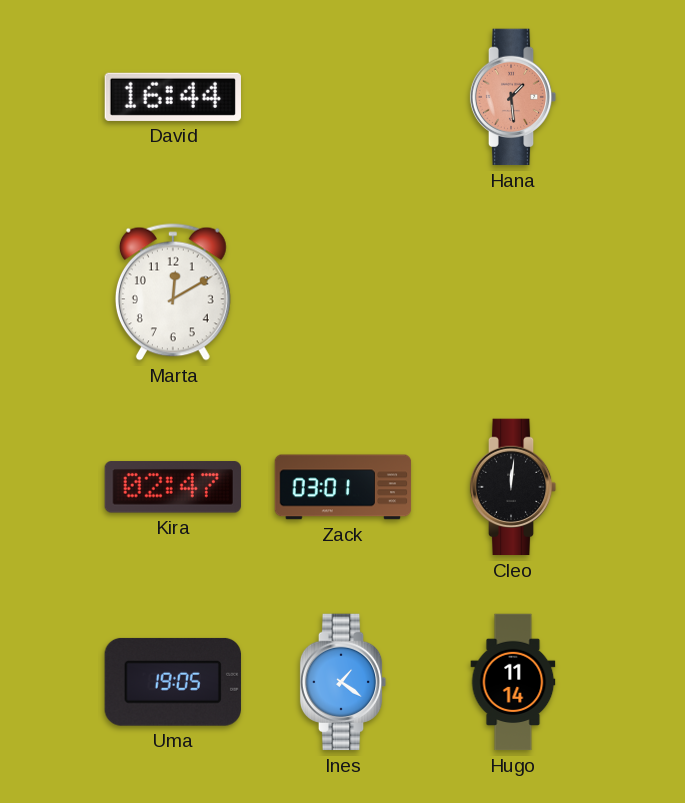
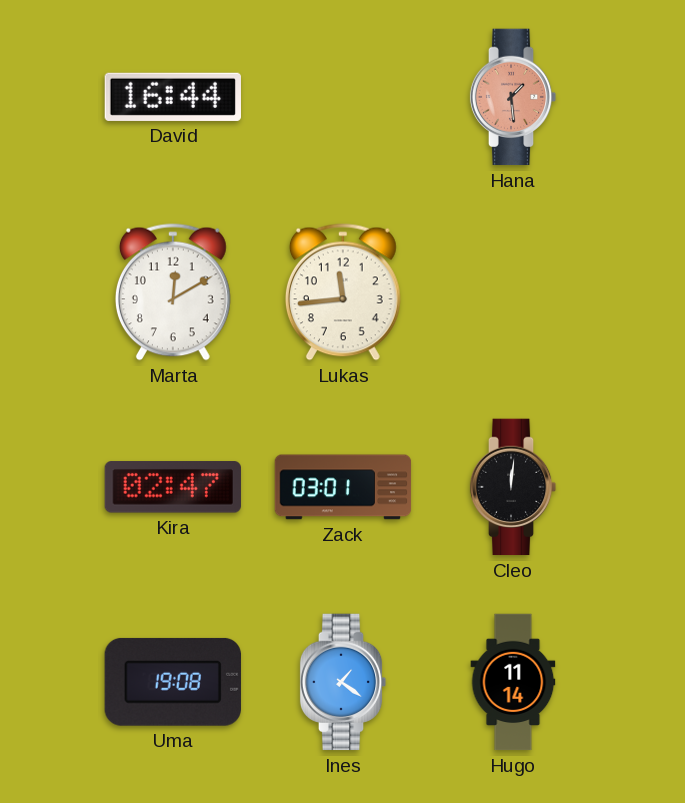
Lukas: none -> 11:44 (343, 292)
Uma: 19:05 -> 19:08 (173, 682)
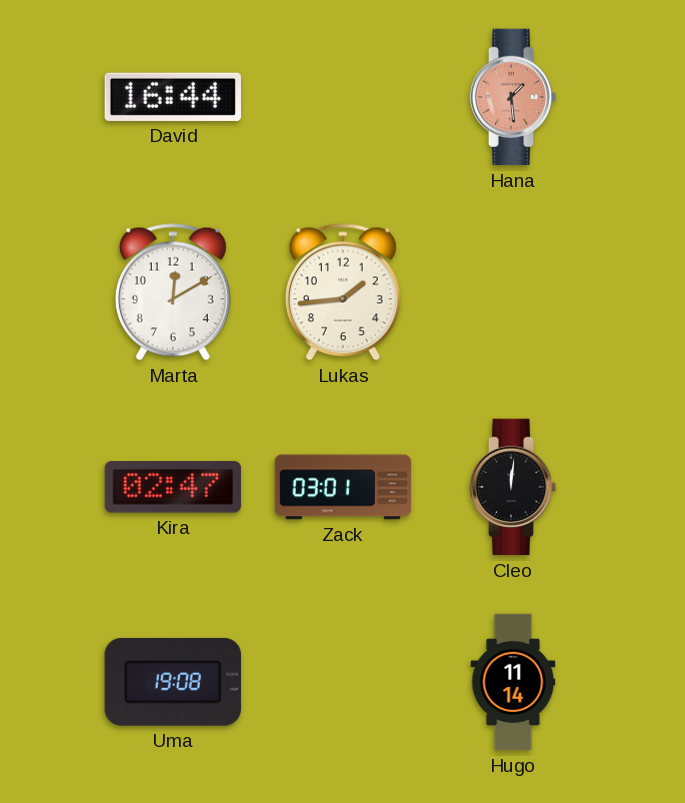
Lukas: 11:44 -> 1:44 (343, 292)
Ines: 1:21 -> none (343, 682)
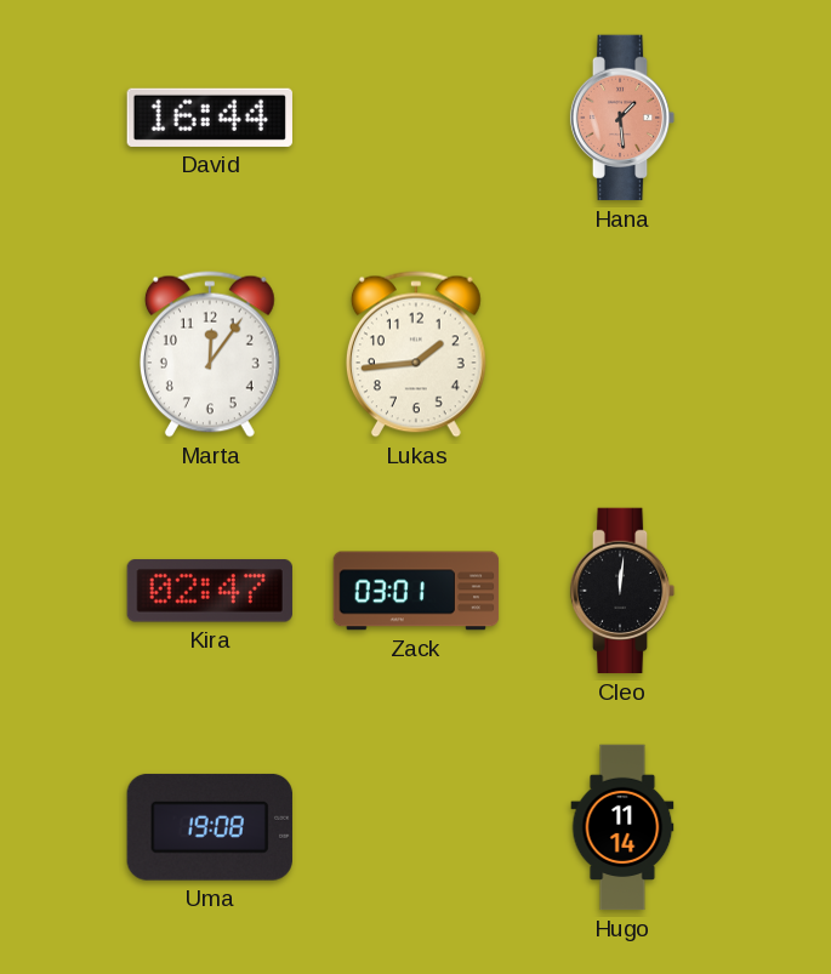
Marta: 12:10 -> 12:06 (210, 354)
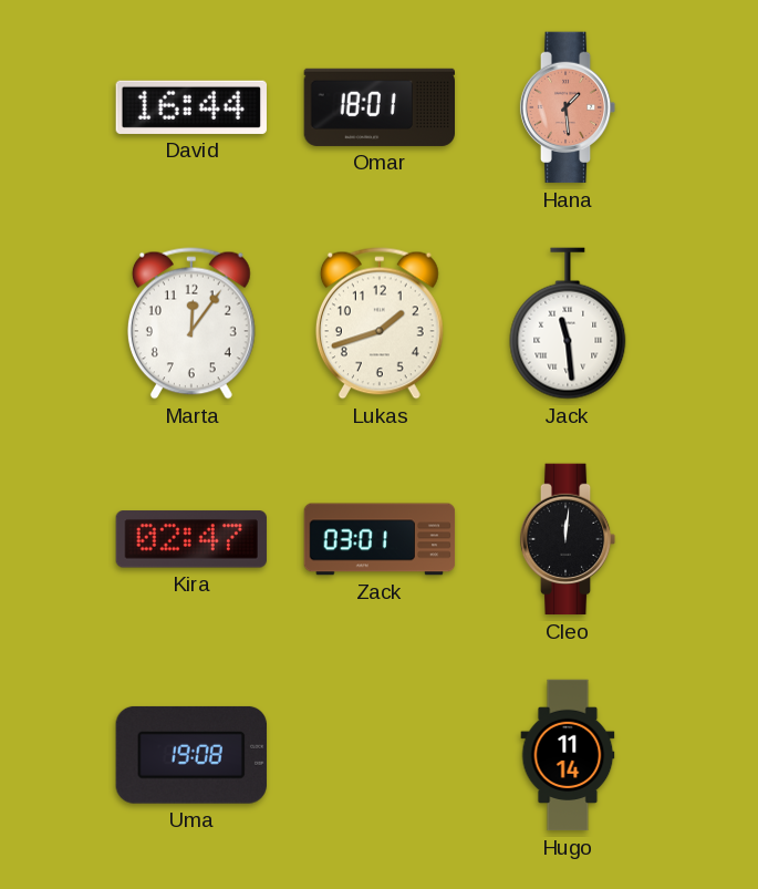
Omar: none -> 18:01 (378, 107)
Lukas: 1:44 -> 1:42 (380, 323)
Jack: none -> 11:29 (568, 323)
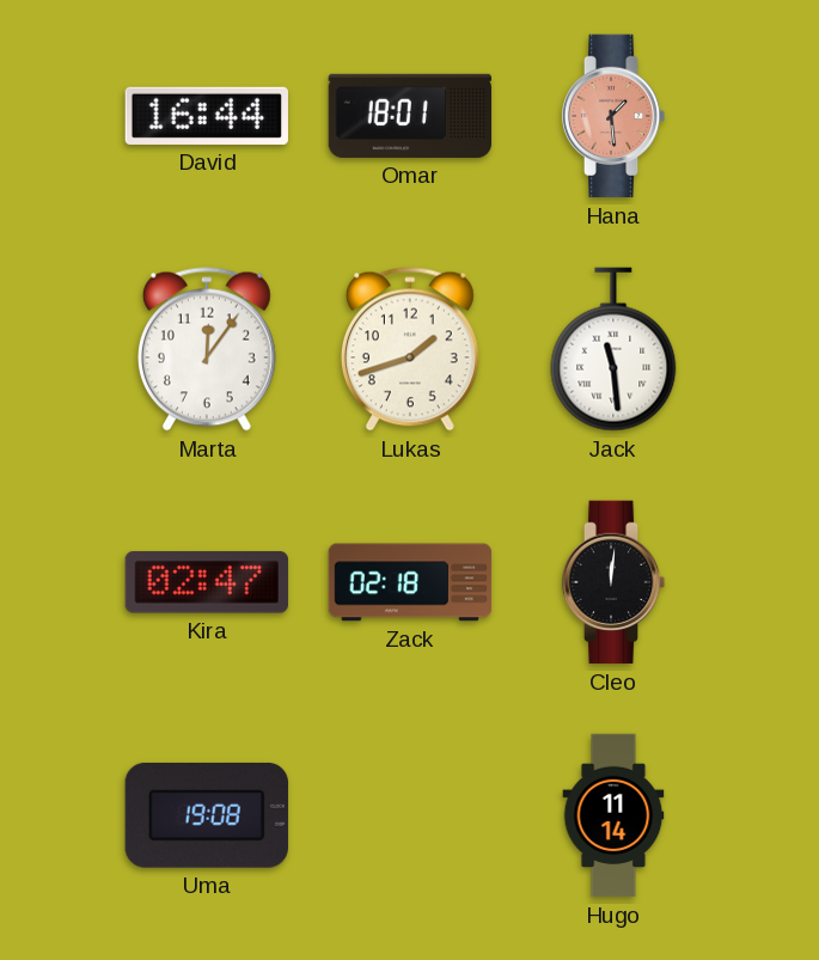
Zack: 03:01 -> 02:18 (410, 582)
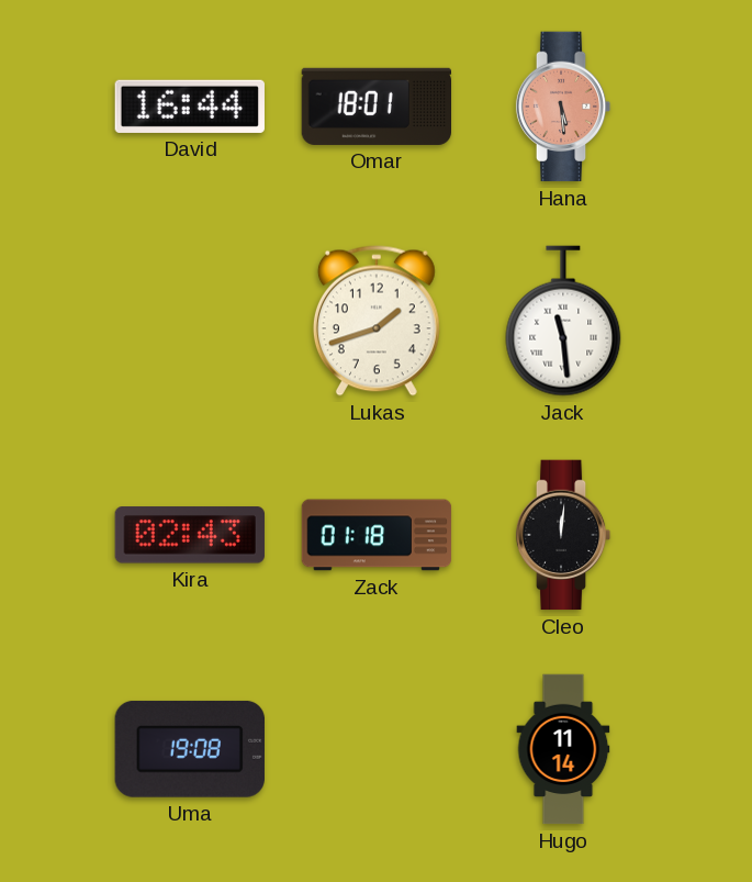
Hana: 1:29 -> 5:29 (563, 107)
Marta: 12:06 -> none (207, 349)
Kira: 02:47 -> 02:43 (190, 535)
Zack: 02:18 -> 01:18 (377, 535)
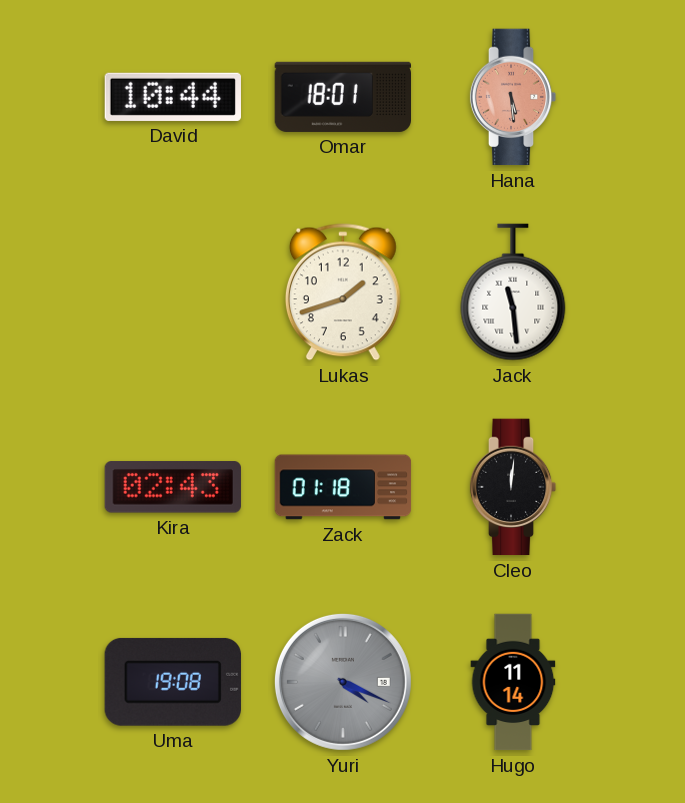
David: 16:44 -> 10:44 (173, 97)
Yuri: none -> 4:19 (343, 682)
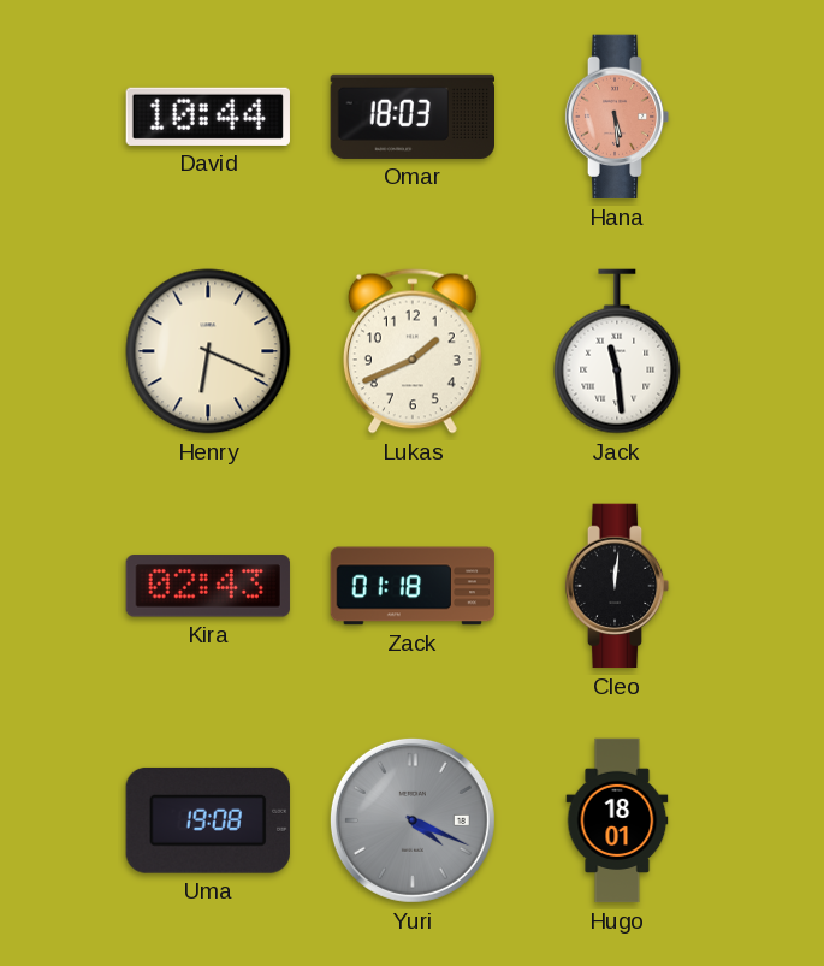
Omar: 18:01 -> 18:03 (411, 117)
Henry: none -> 6:19 (208, 351)
Lukas: 1:42 -> 1:41 (413, 351)
Hugo: 11:14 -> 18:01 (617, 820)
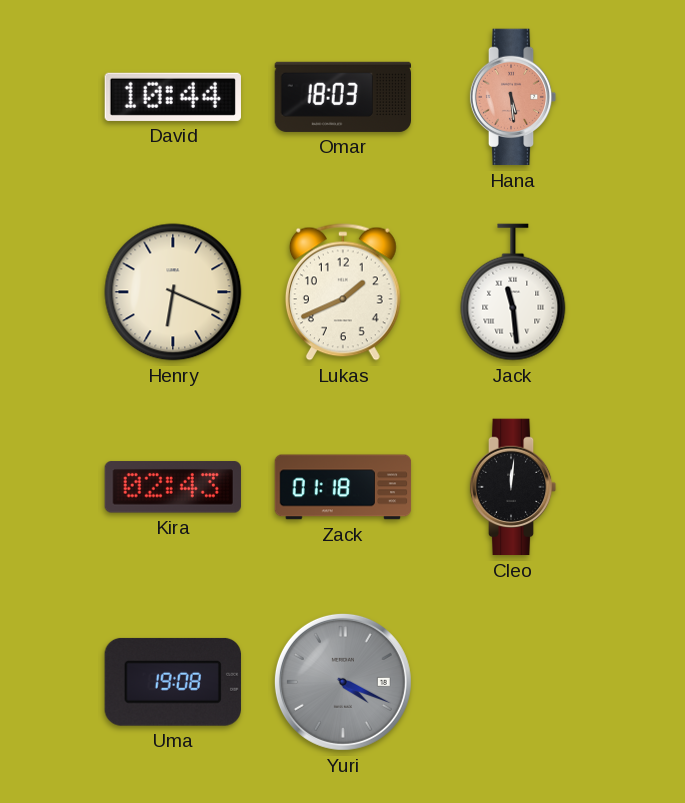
Hugo: 18:01 -> none (617, 820)
